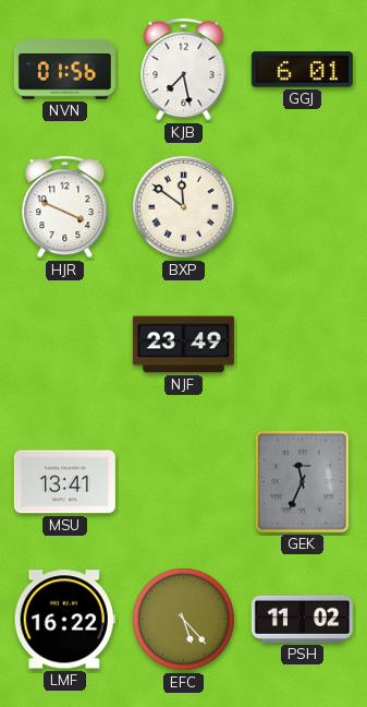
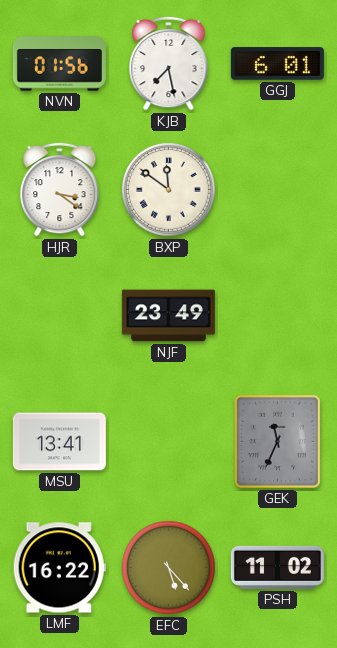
HJR: 3:49 -> 3:21 (60, 189)
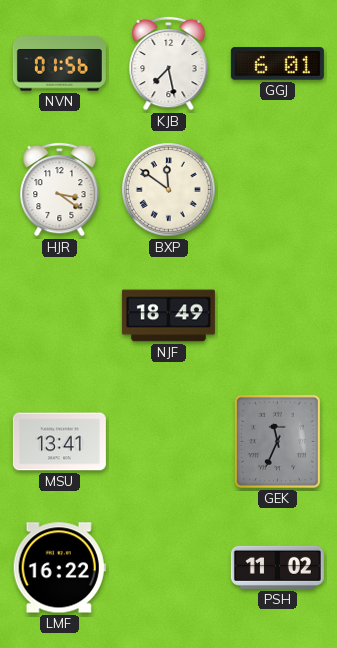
NJF: 23:49 -> 18:49 (168, 316)
EFC: 5:23 -> none (169, 568)
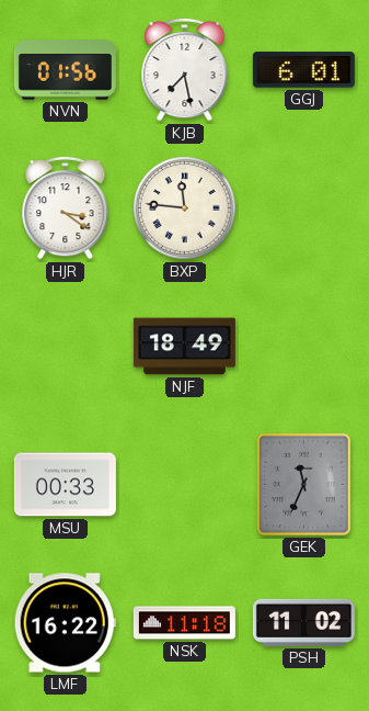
BXP: 11:51 -> 11:46 (185, 208)
MSU: 13:41 -> 00:33 (65, 485)
NSK: none -> 11:18 (184, 623)
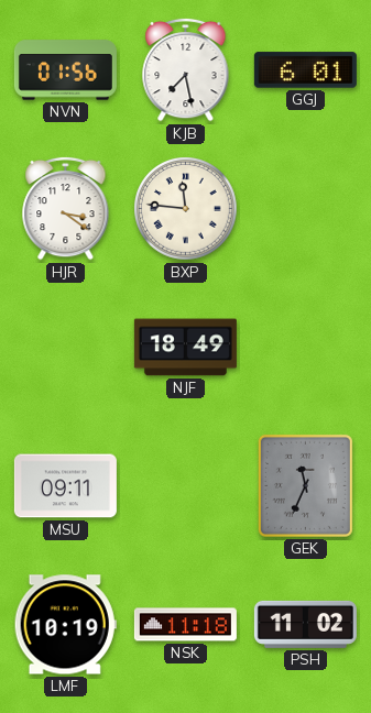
MSU: 00:33 -> 09:11 (65, 486)
LMF: 16:22 -> 10:19 (65, 625)
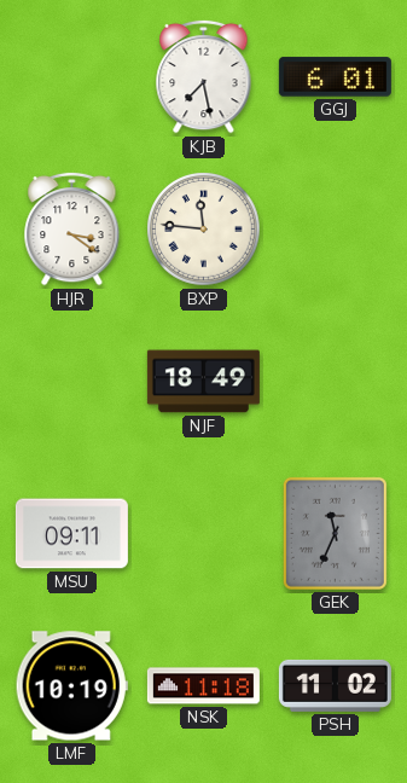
NVN: 01:56 -> none (65, 70)
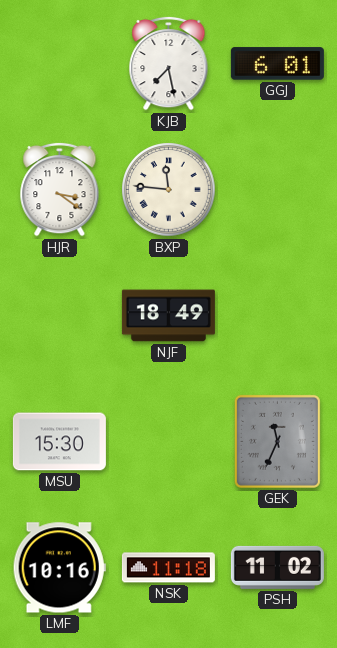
MSU: 09:11 -> 15:30 (59, 442)
LMF: 10:19 -> 10:16 (59, 568)
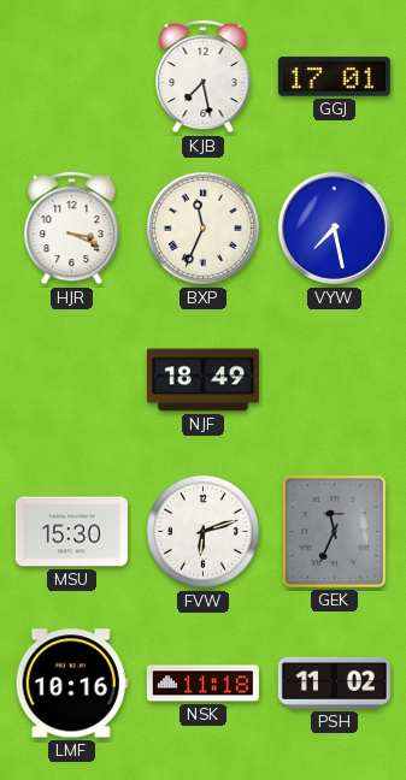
GGJ: 6:01 -> 17:01 (334, 77)
HJR: 3:21 -> 3:19 (72, 227)
BXP: 11:46 -> 11:34 (204, 229)
VYW: none -> 7:28 (334, 227)
FVW: none -> 6:12 (204, 532)
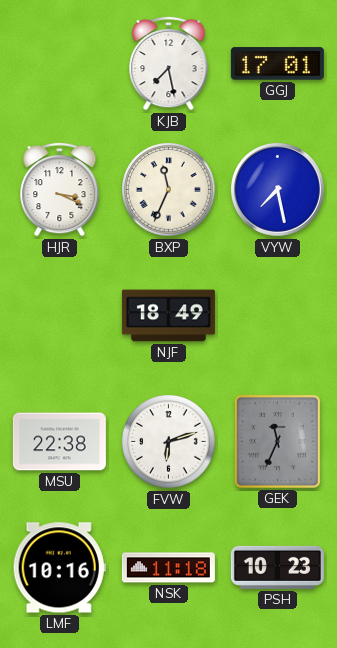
MSU: 15:30 -> 22:38 (59, 442)
PSH: 11:02 -> 10:23 (277, 567)
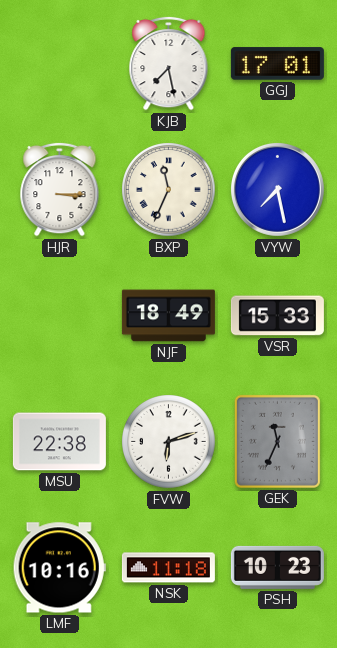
HJR: 3:19 -> 3:15 (60, 189)
VSR: none -> 15:33 (277, 316)
